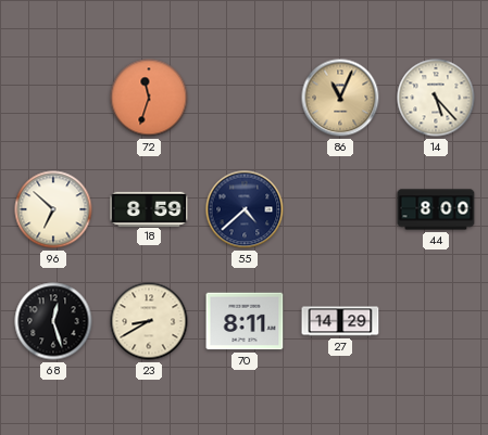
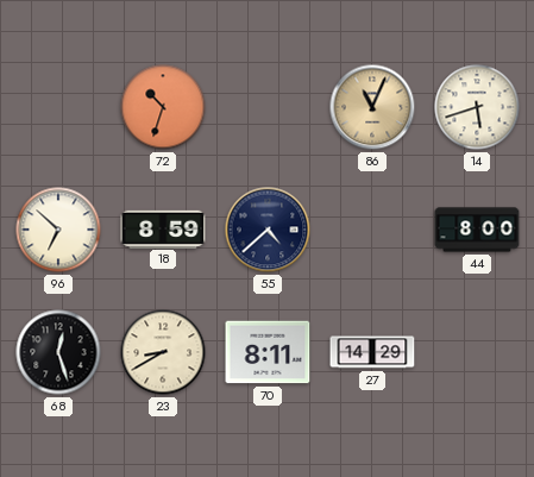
72: 11:33 -> 10:33 (163, 107)
14: 5:23 -> 5:42 (477, 107)
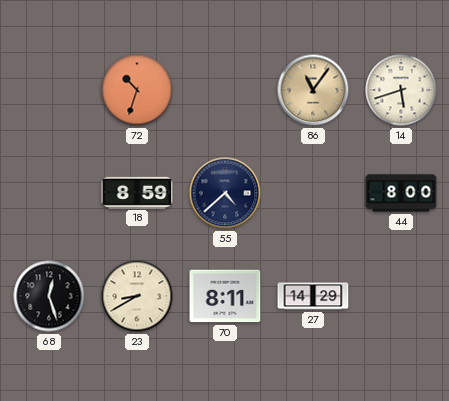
86: 11:04 -> 11:06 (313, 90)
96: 6:52 -> none (58, 230)
